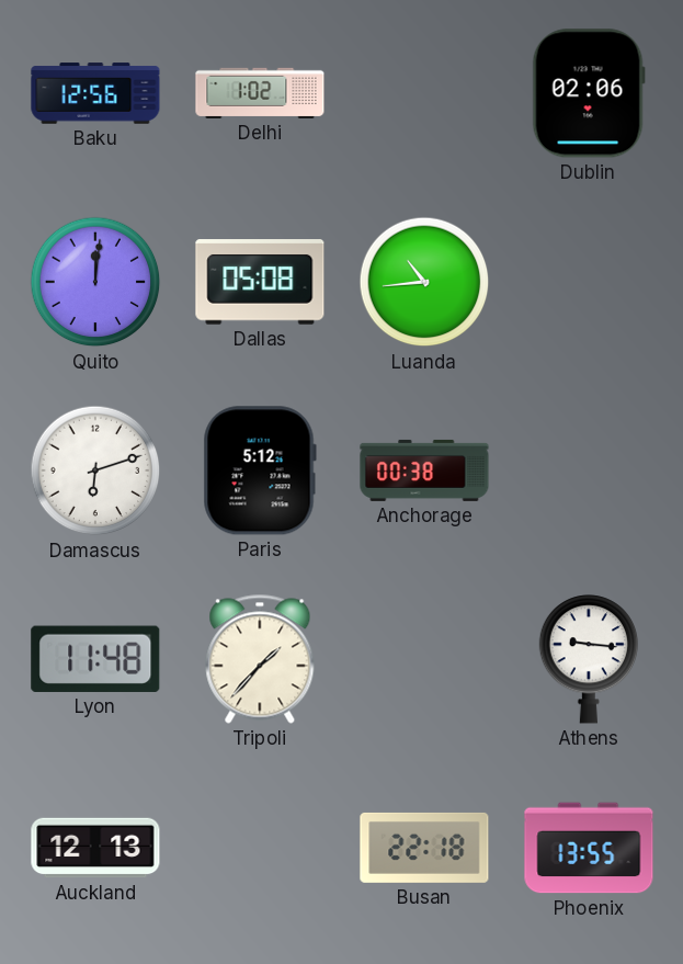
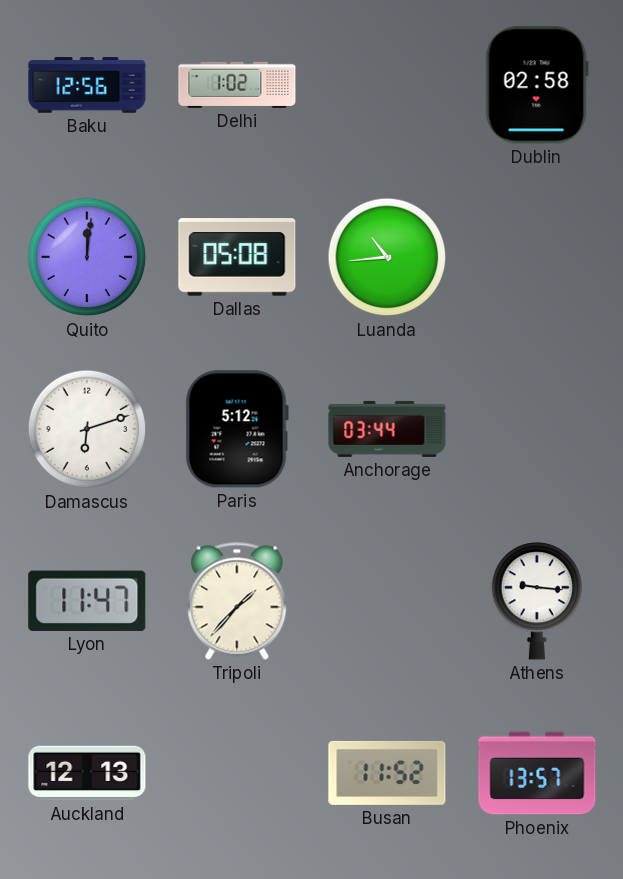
Dublin: 02:06 -> 02:58 (537, 85)
Anchorage: 00:38 -> 03:44 (387, 429)
Lyon: 11:48 -> 11:47 (87, 601)
Busan: 22:18 -> 11:52 (387, 773)
Phoenix: 13:55 -> 13:57 (537, 773)
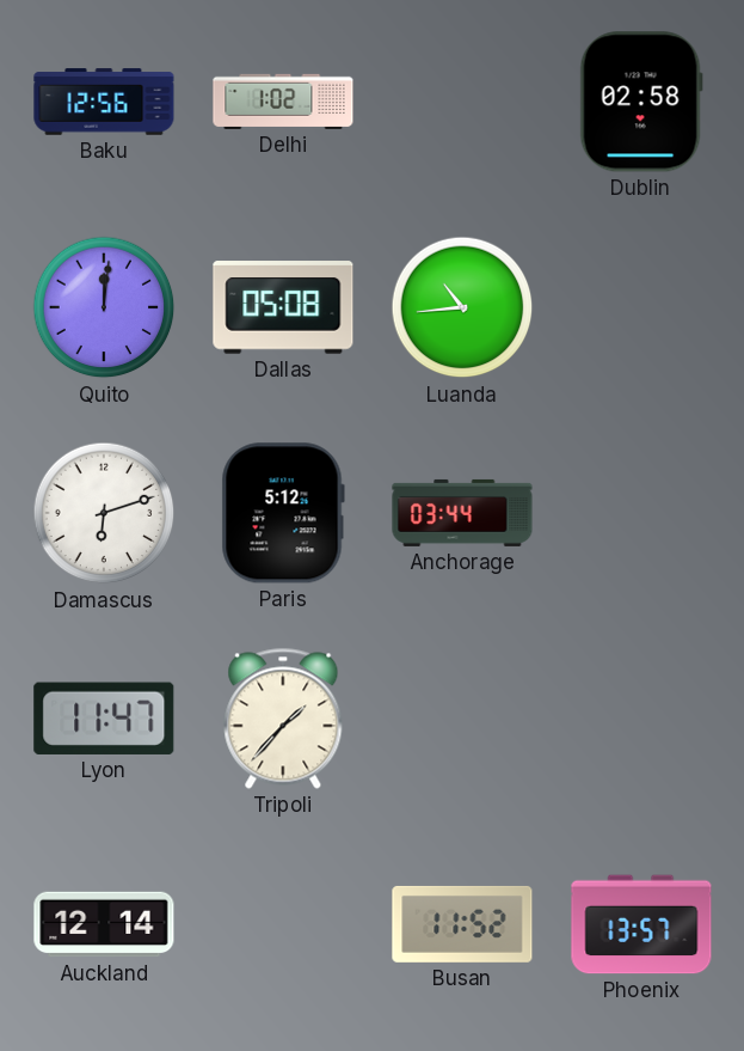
Athens: 9:16 -> none (537, 601)
Auckland: 12:13 -> 12:14 (104, 924)
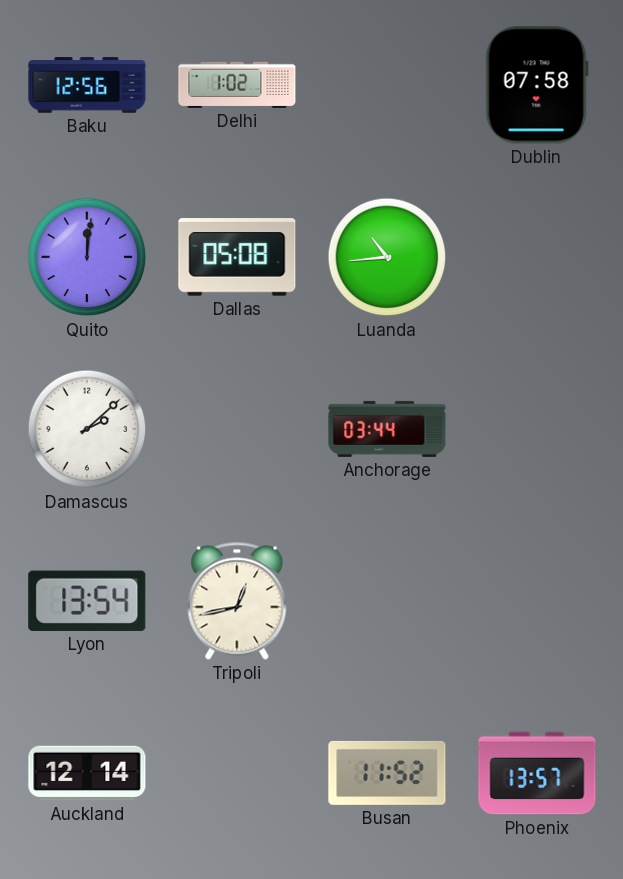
Dublin: 02:58 -> 07:58 (537, 85)
Damascus: 6:12 -> 2:08 (87, 429)
Paris: 5:12 -> none (283, 513)
Lyon: 11:47 -> 13:54 (87, 601)
Tripoli: 1:37 -> 12:43 (237, 601)
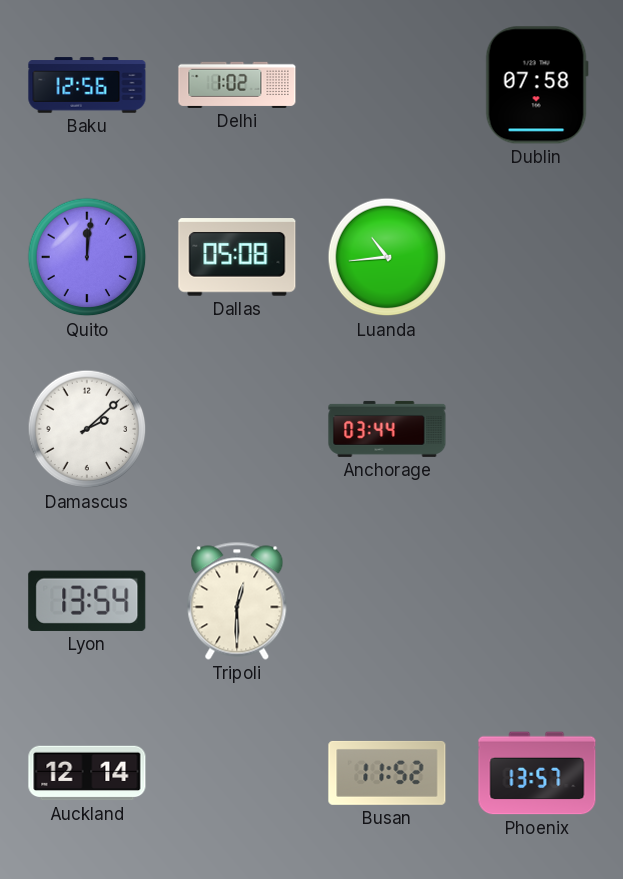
Tripoli: 12:43 -> 12:30 (237, 601)
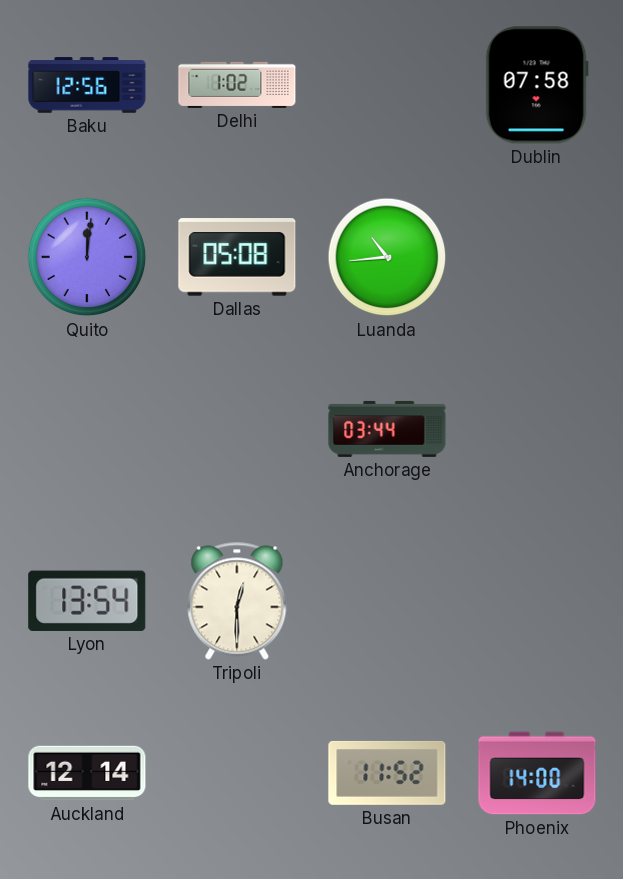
Damascus: 2:08 -> none (87, 429)
Phoenix: 13:57 -> 14:00 (537, 773)
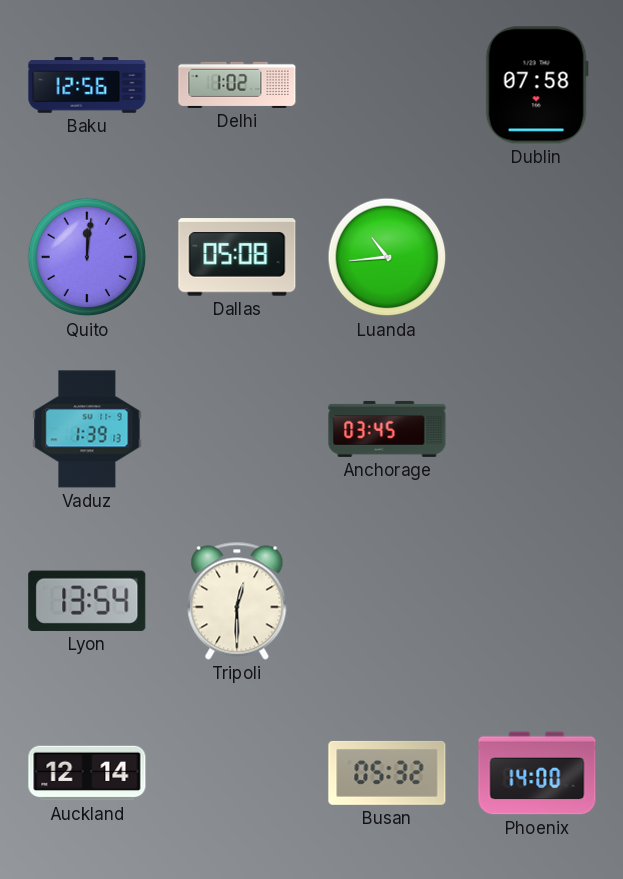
Vaduz: none -> 1:39 (87, 429)
Anchorage: 03:44 -> 03:45 (387, 429)
Busan: 11:52 -> 05:32 (387, 773)
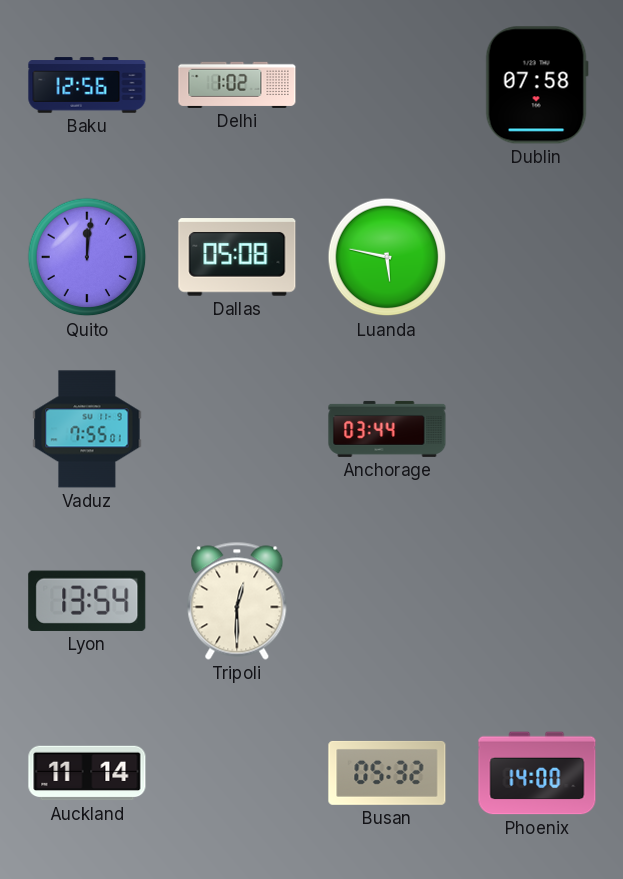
Luanda: 10:44 -> 5:47 (387, 257)
Vaduz: 1:39 -> 7:55 (87, 429)
Anchorage: 03:45 -> 03:44 (387, 429)
Auckland: 12:14 -> 11:14 (87, 773)
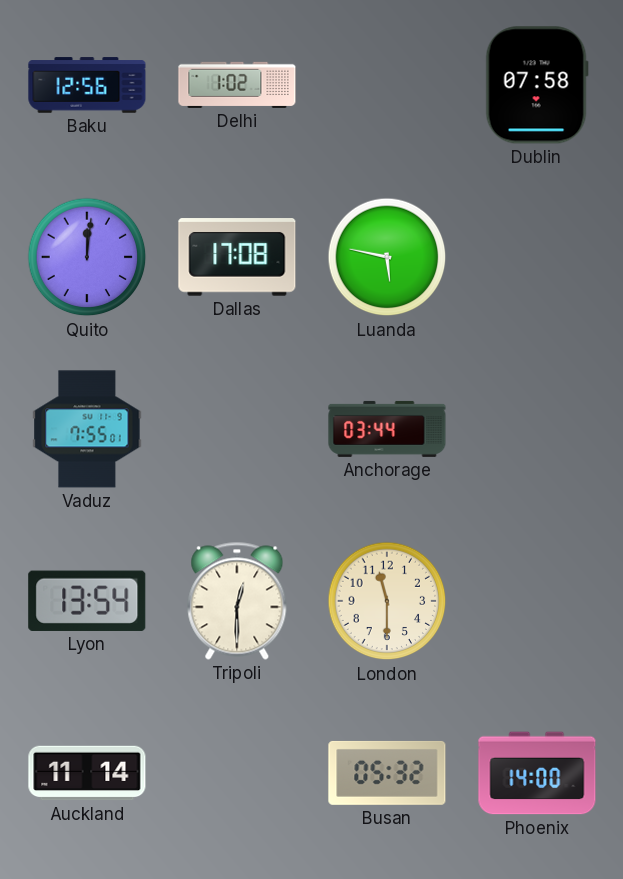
Dallas: 05:08 -> 17:08 (237, 257)
London: none -> 11:30 (387, 601)
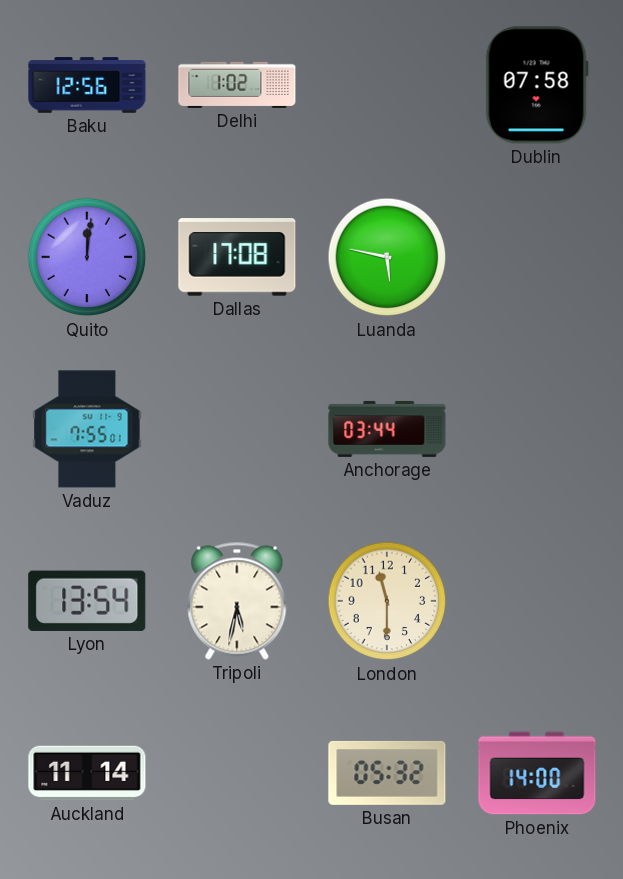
Tripoli: 12:30 -> 5:32 (237, 601)
